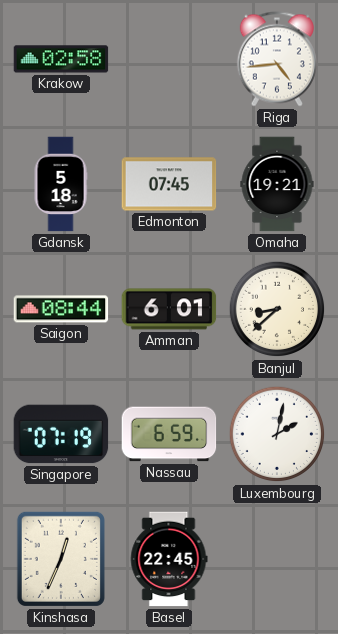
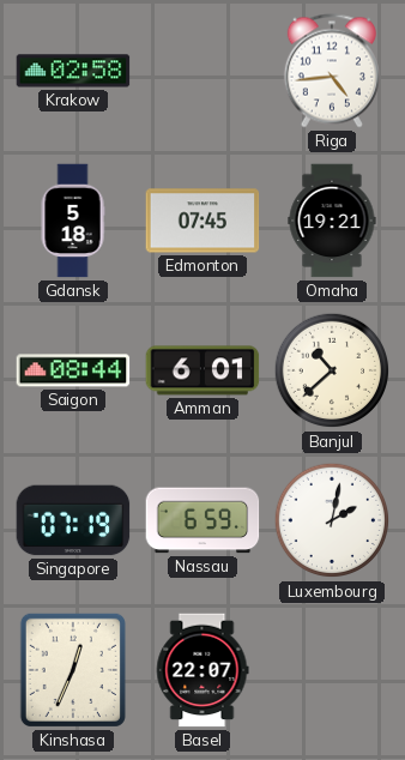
Banjul: 8:38 -> 10:38 (332, 370)
Basel: 22:45 -> 22:07 (202, 670)
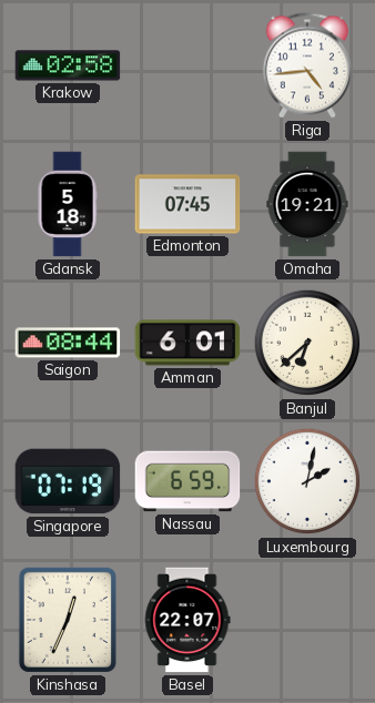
Banjul: 10:38 -> 6:38 (307, 343)
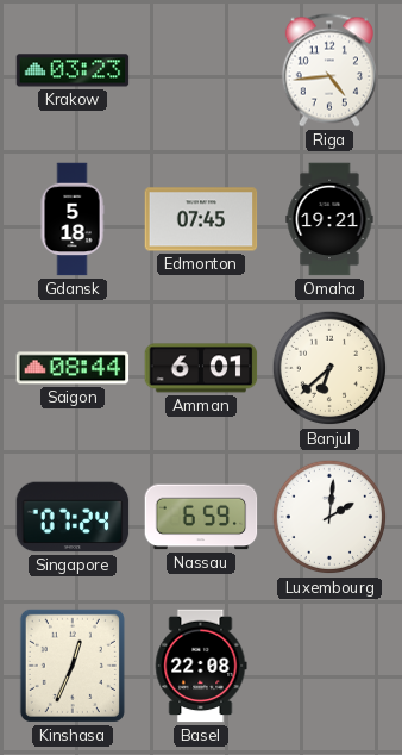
Krakow: 02:58 -> 03:23 (73, 70)
Singapore: 07:19 -> 07:24 (73, 517)
Luxembourg: 2:02 -> 2:01 (329, 517)
Basel: 22:07 -> 22:08 (201, 666)
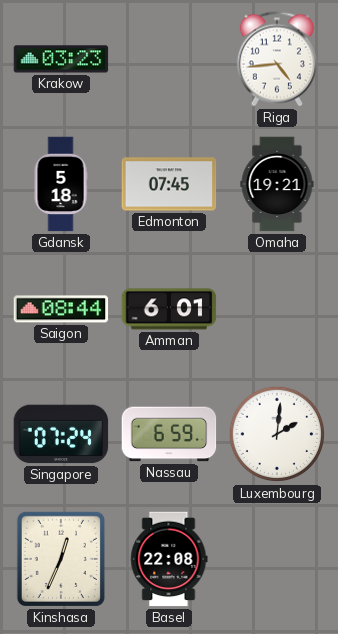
Banjul: 6:38 -> none (329, 368)
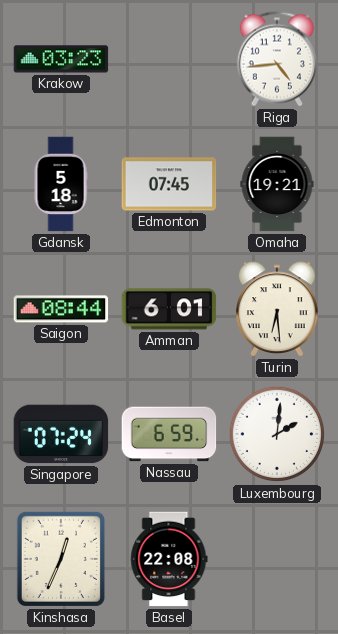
Turin: none -> 6:29 (277, 309)
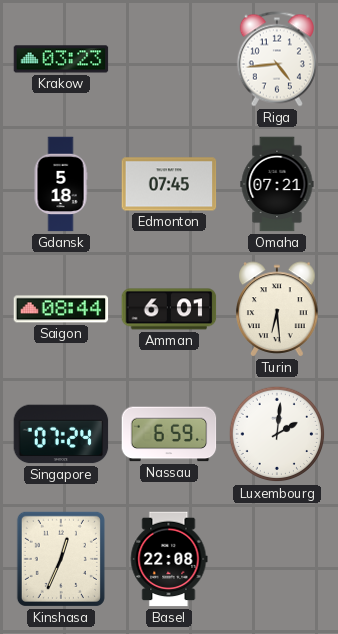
Omaha: 19:21 -> 07:21 (277, 184)
